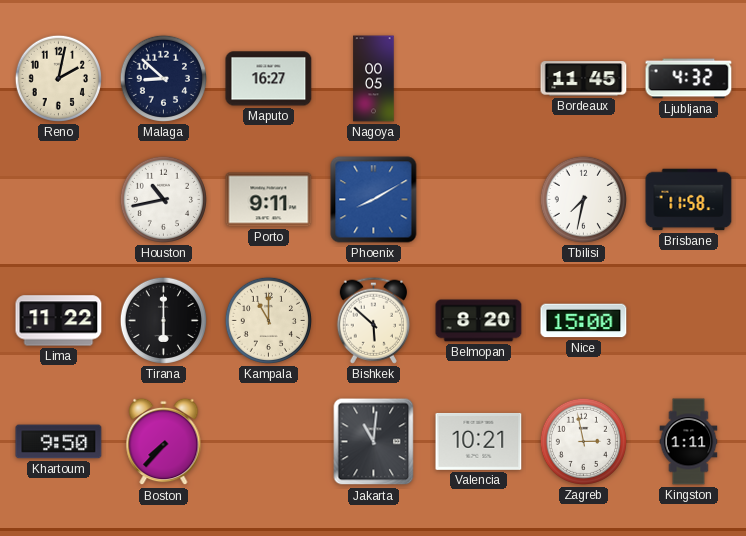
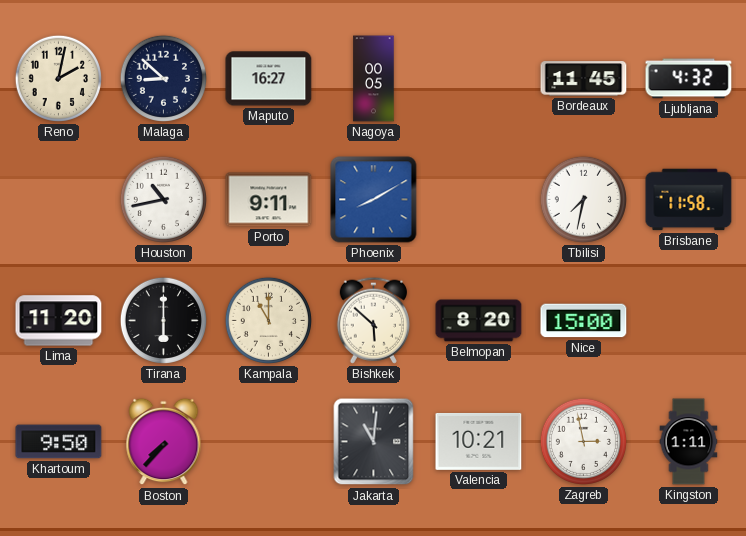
Lima: 11:22 -> 11:20 (59, 321)
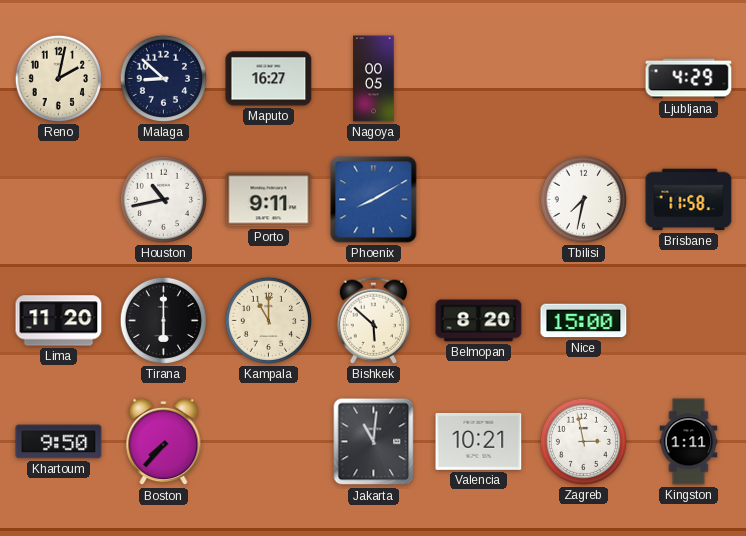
Bordeaux: 11:45 -> none (584, 79)
Ljubljana: 4:32 -> 4:29 (689, 79)
